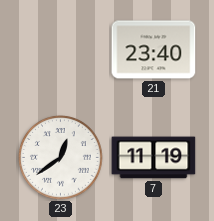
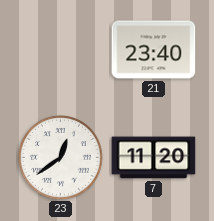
7: 11:19 -> 11:20 (154, 158)
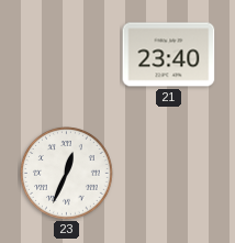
23: 12:39 -> 12:34 (67, 174)
7: 11:20 -> none (154, 158)
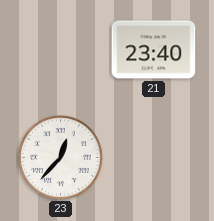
23: 12:34 -> 12:37 (61, 158)
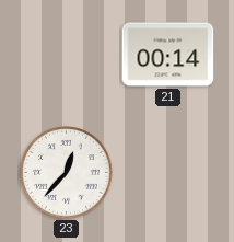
21: 23:40 -> 00:14 (168, 55)
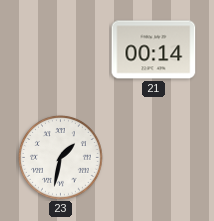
23: 12:37 -> 1:32 (61, 158)
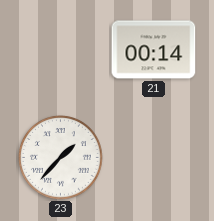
23: 1:32 -> 1:37 (61, 158)
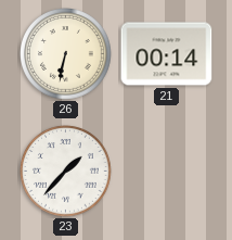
26: none -> 6:32 (66, 54)
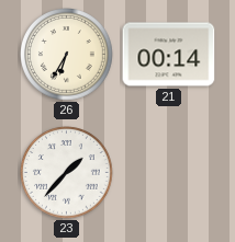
26: 6:32 -> 6:35 (67, 55)
